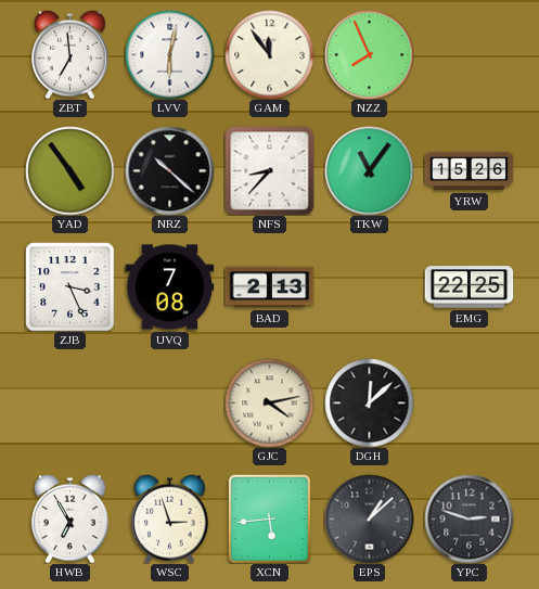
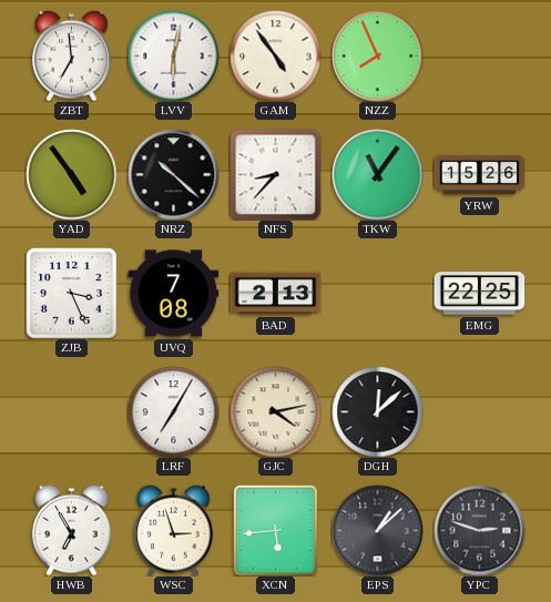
GAM: 11:54 -> 4:54 (275, 55)
LRF: none -> 7:05 (173, 411)
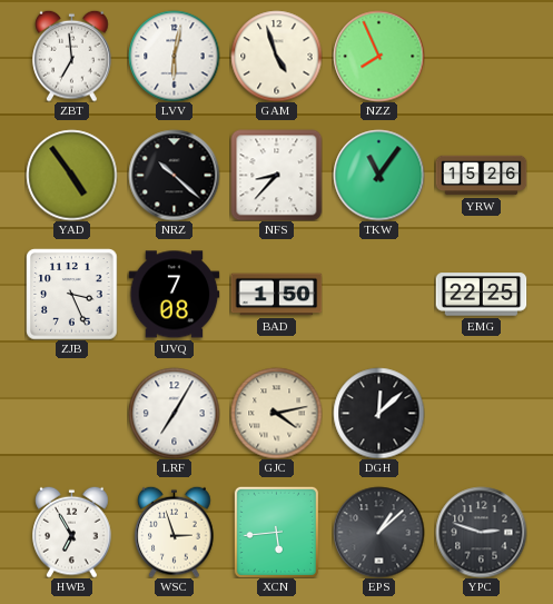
GAM: 4:54 -> 4:57 (276, 56)
BAD: 2:13 -> 1:50 (276, 295)
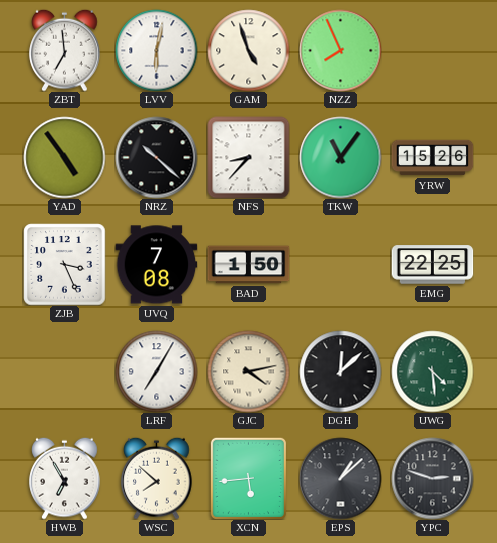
UWG: none -> 4:29 (432, 371)
WSC: 2:57 -> 7:52 (157, 478)
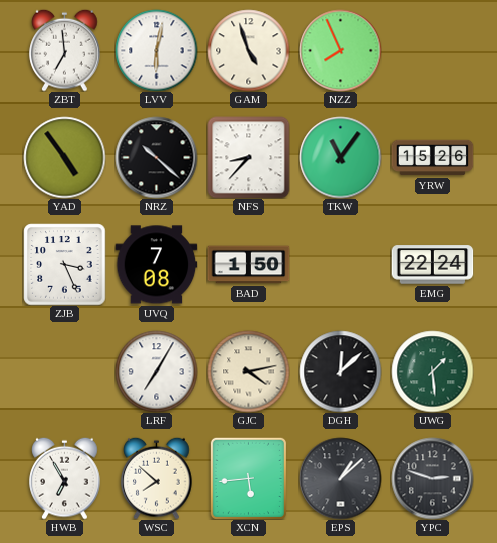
EMG: 22:25 -> 22:24 (432, 265)
UWG: 4:29 -> 1:29 (432, 371)
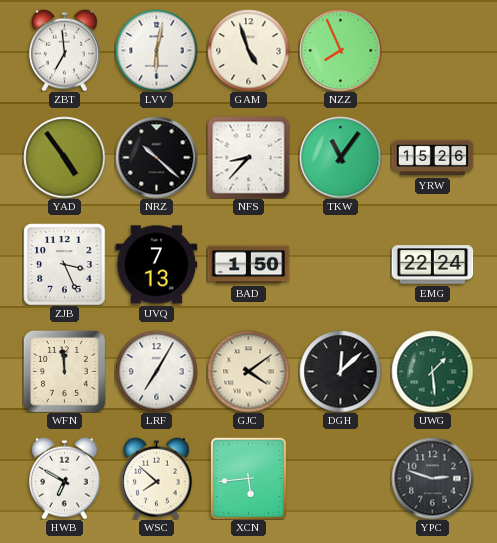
UVQ: 7:08 -> 7:13 (156, 265)
WFN: none -> 11:59 (64, 371)
GJC: 4:13 -> 4:09 (248, 371)
HWB: 6:55 -> 6:50 (65, 478)
EPS: 1:08 -> none (340, 478)
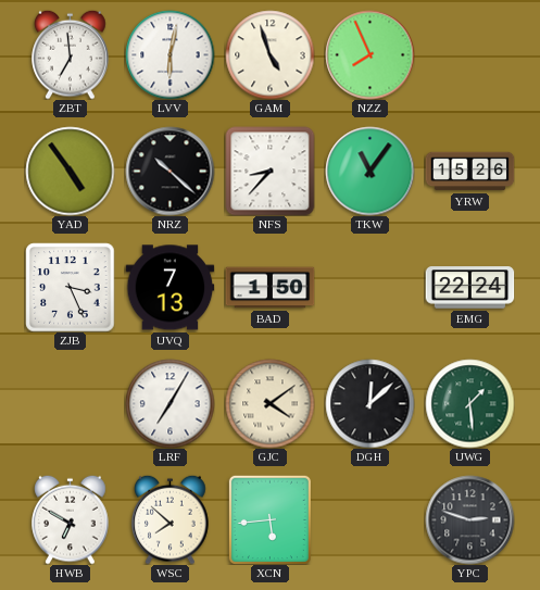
WFN: 11:59 -> none (64, 371)
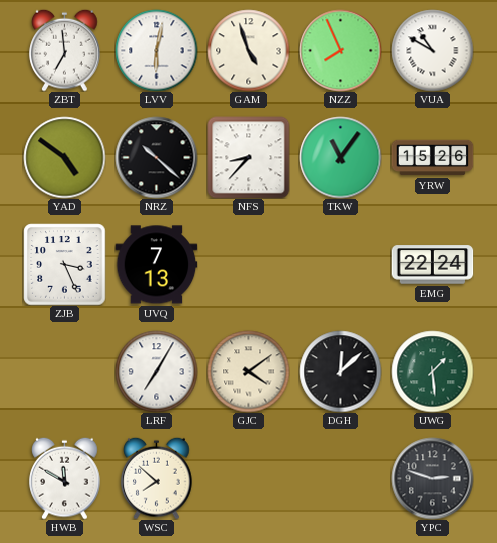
VUA: none -> 10:50 (432, 50)
YAD: 4:54 -> 4:51 (64, 157)
BAD: 1:50 -> none (269, 288)
HWB: 6:50 -> 11:50 (65, 478)
XCN: 5:44 -> none (269, 519)
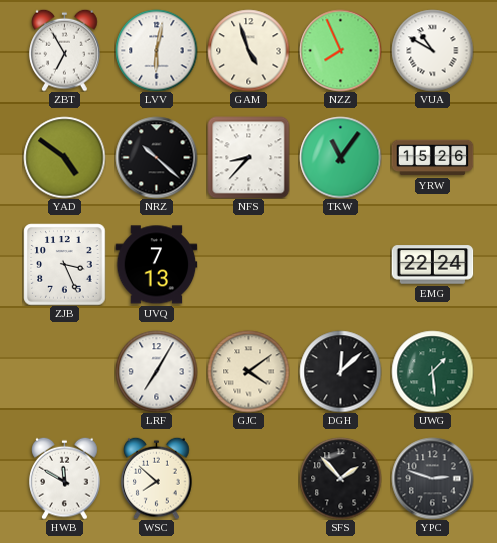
ZBT: 6:59 -> 6:55 (65, 50)
SFS: none -> 1:53 (340, 478)
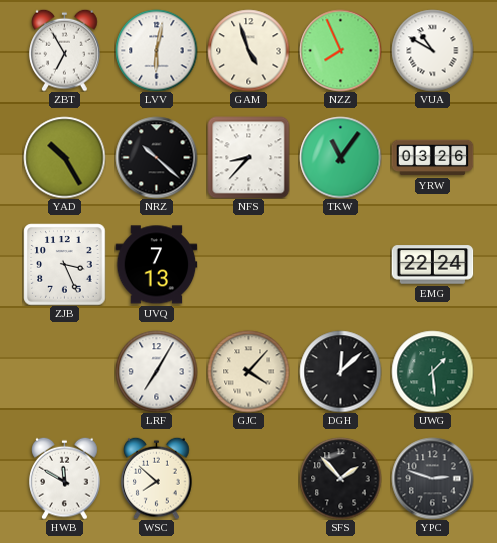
YAD: 4:51 -> 10:25 (64, 157)
YRW: 15:26 -> 03:26 (432, 158)
GJC: 4:09 -> 4:07 (248, 371)
